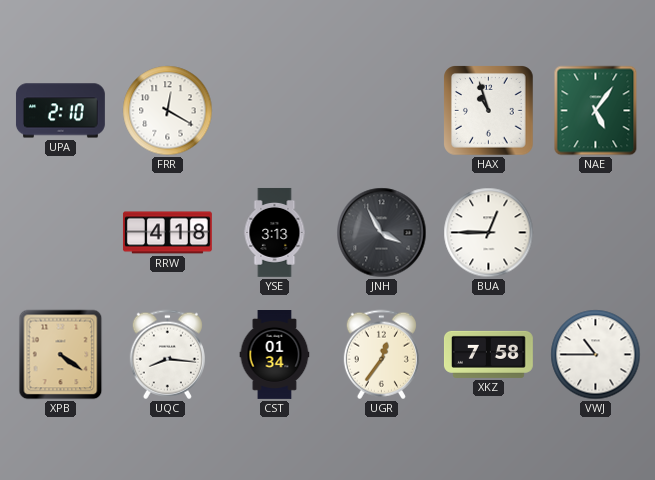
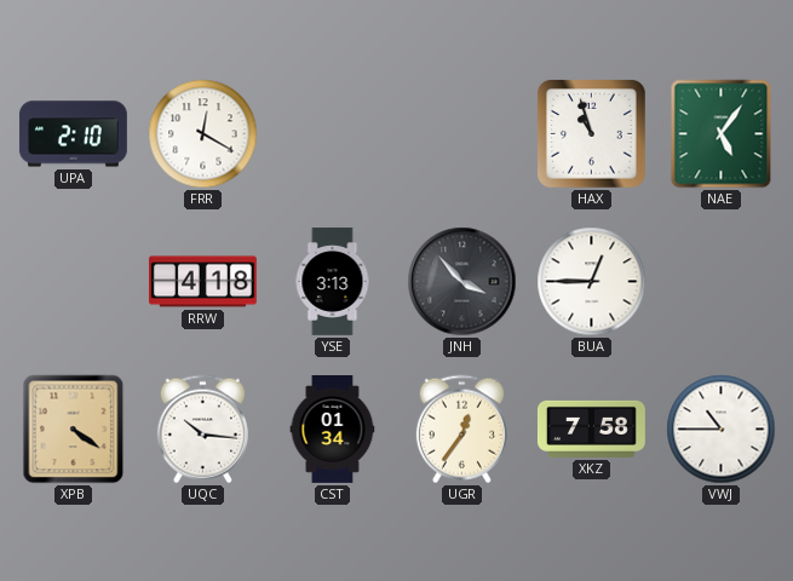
JNH: 3:55 -> 3:53 (462, 282)
UQC: 8:16 -> 10:16 (202, 430)
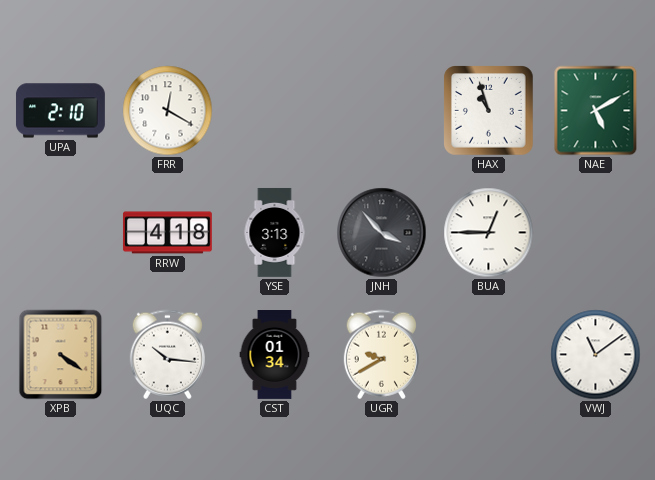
NAE: 5:06 -> 5:10 (596, 111)
UGR: 12:36 -> 9:40 (381, 355)
XKZ: 7:58 -> none (591, 428)
VWJ: 10:45 -> 11:09 (596, 355)
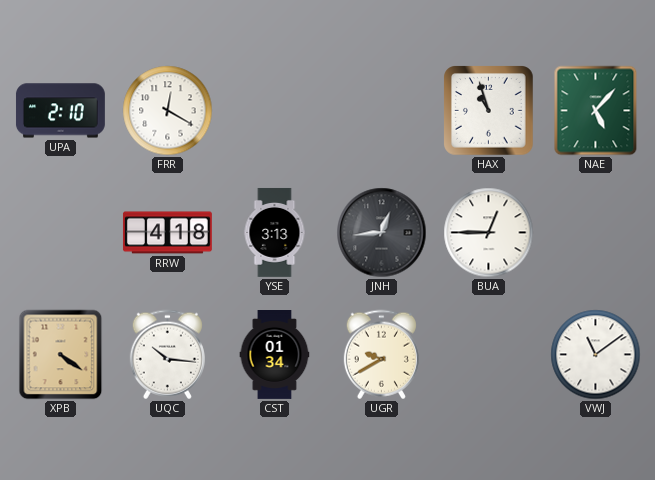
NAE: 5:10 -> 5:07 (596, 111)
JNH: 3:53 -> 12:44 (382, 233)
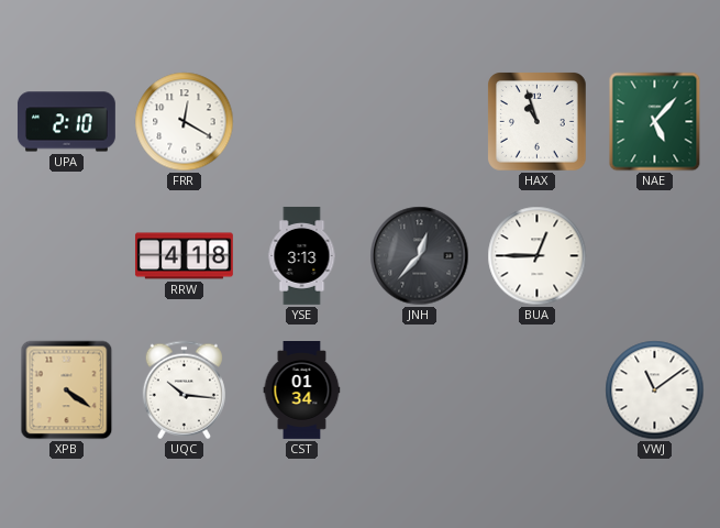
JNH: 12:44 -> 12:37 (420, 256)
UGR: 9:40 -> none (381, 355)
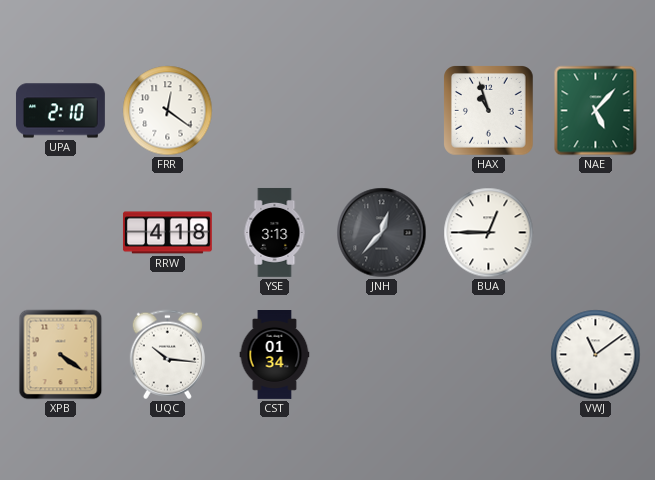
FRR: 12:20 -> 12:21 (168, 111)
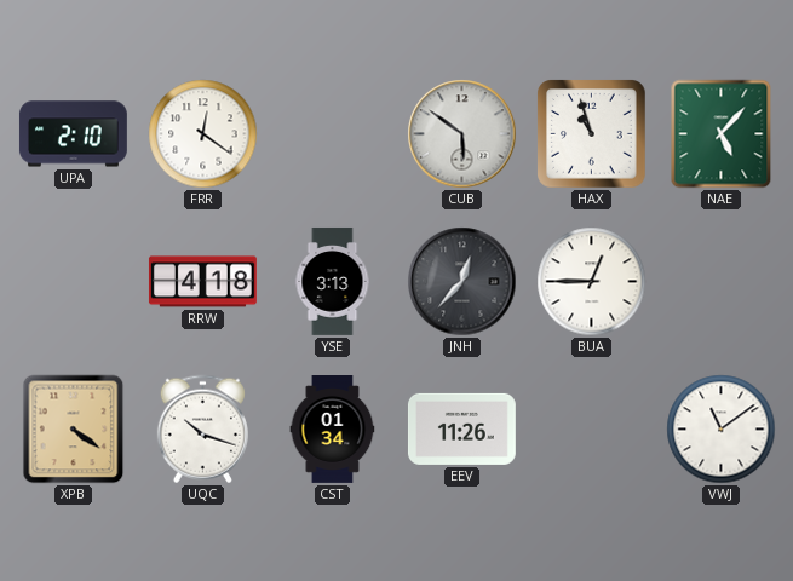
CUB: none -> 5:51 (462, 134)
UQC: 10:16 -> 10:18 (202, 430)
EEV: none -> 11:26 (461, 428)
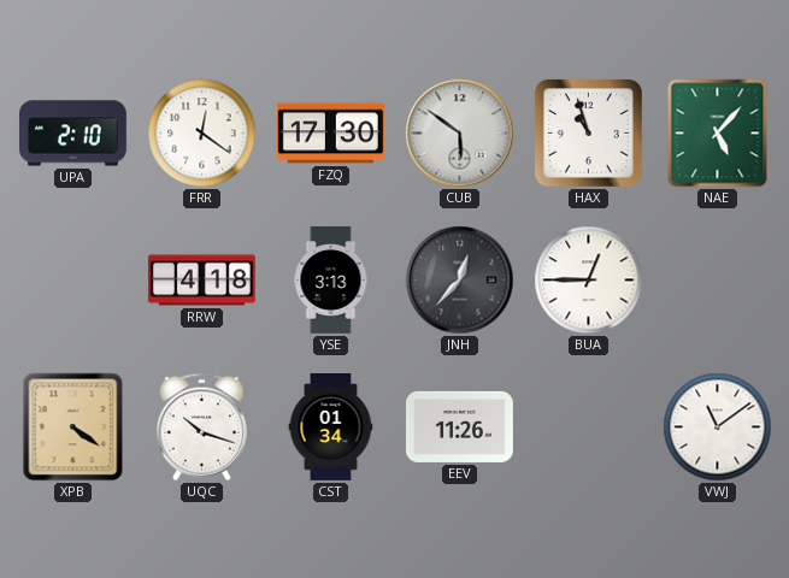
FZQ: none -> 17:30 (330, 134)
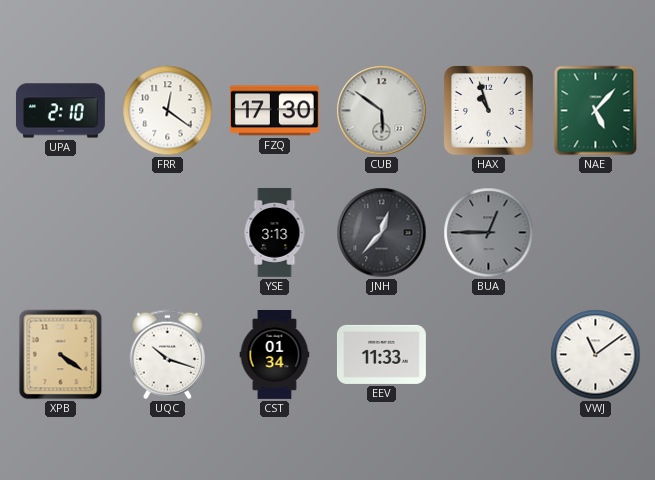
RRW: 4:18 -> none (201, 281)
BUA dial: white -> grey (489, 233)
EEV: 11:26 -> 11:33 (381, 354)
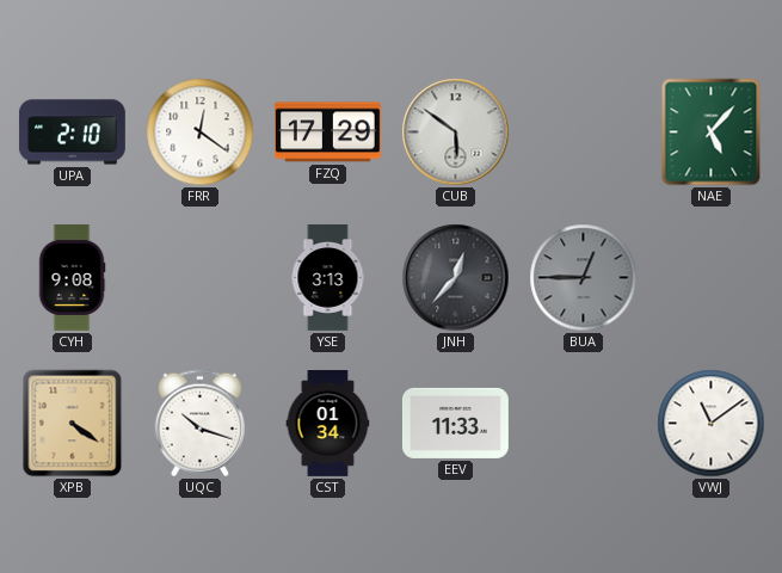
FZQ: 17:30 -> 17:29 (327, 133)
HAX: 10:57 -> none (489, 111)
CYH: none -> 9:08 (72, 277)
